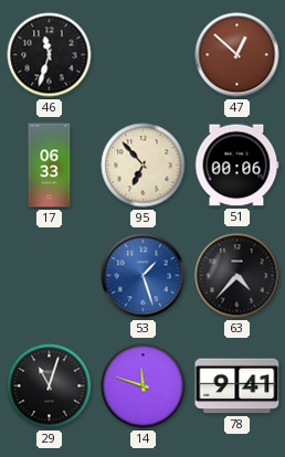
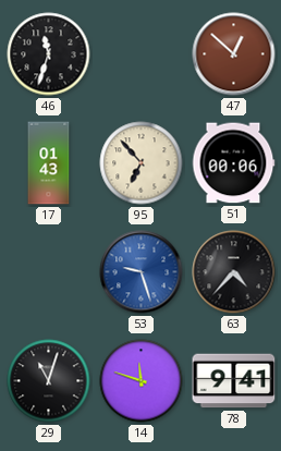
17: 06:33 -> 01:43 (49, 163)
53: 1:27 -> 9:27 (142, 272)
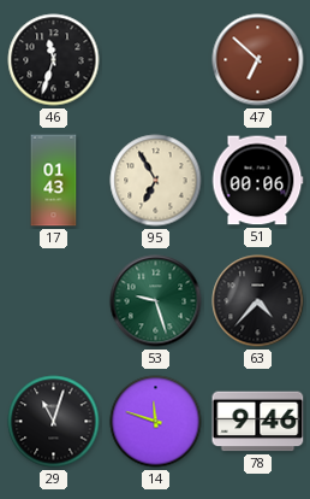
47: 12:52 -> 6:52 (258, 60)
95: 6:53 -> 6:55 (156, 181)
53 dial: blue -> green (156, 301)
78: 9:41 -> 9:46 (258, 422)
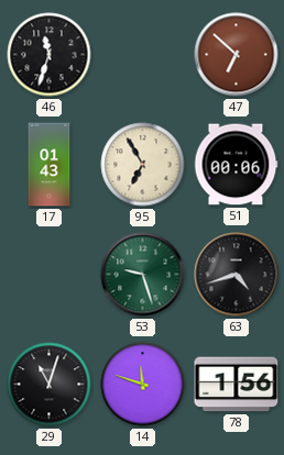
63: 4:37 -> 4:42 (237, 275)
78: 9:46 -> 1:56 (237, 385)
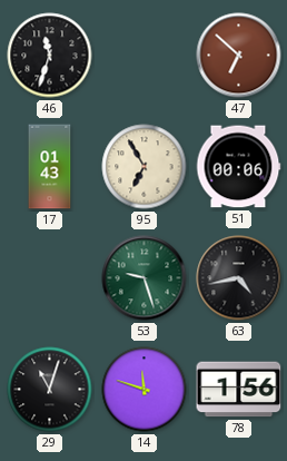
63: 4:42 -> 4:43 (239, 278)
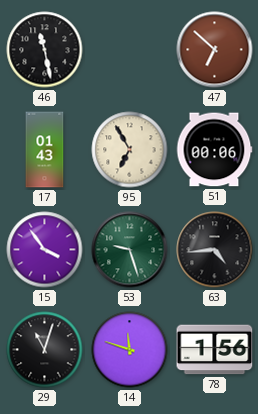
46: 11:33 -> 11:28 (45, 50)
15: none -> 3:54 (45, 250)
63: 4:43 -> 4:44 (215, 250)
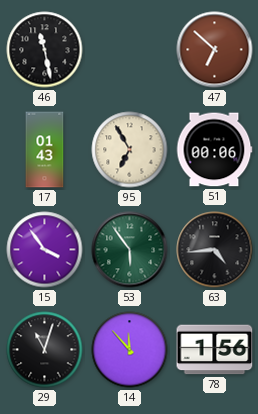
53: 9:27 -> 5:54 (130, 250)
14: 11:48 -> 11:53 (130, 350)
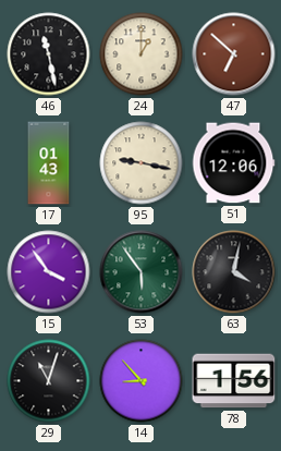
24: none -> 1:00 (142, 54)
95: 6:55 -> 9:17 (142, 163)
51: 00:06 -> 12:06 (233, 163)
63: 4:44 -> 4:02 (234, 272)
14: 11:53 -> 8:53 (142, 381)
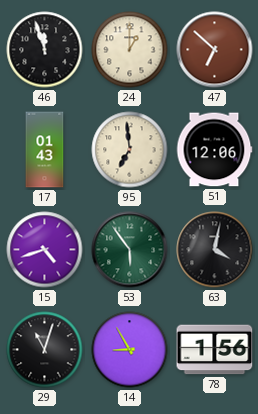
46: 11:28 -> 11:57 (45, 50)
95: 9:17 -> 6:59 (130, 150)
15: 3:54 -> 4:42 (45, 250)
14: 8:53 -> 8:55 (130, 350)
